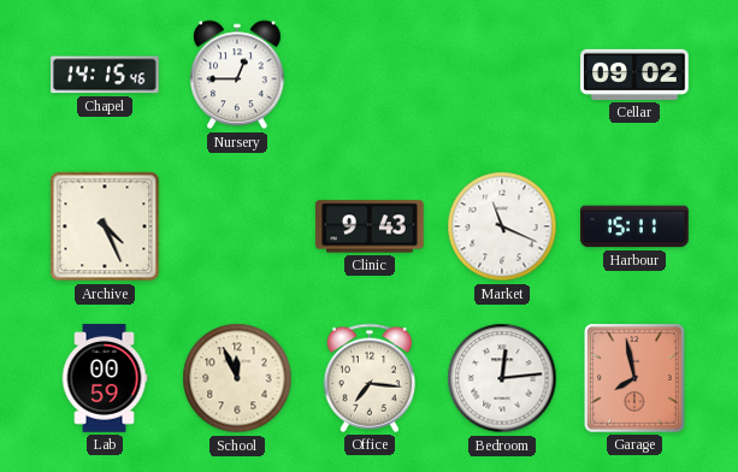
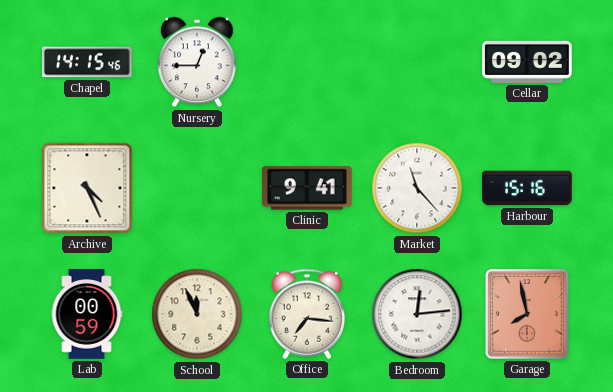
Clinic: 9:43 -> 9:41 (308, 188)
Market: 11:19 -> 11:23 (417, 188)
Harbour: 15:11 -> 15:16 (527, 188)
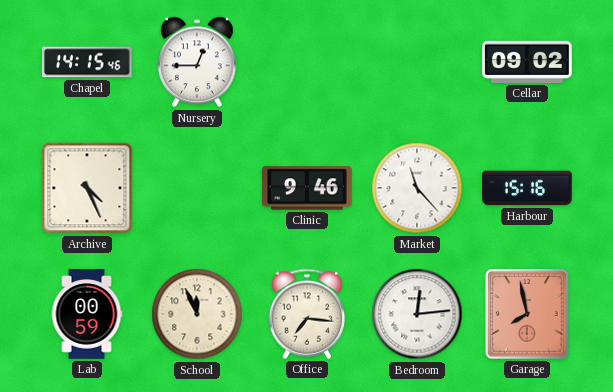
Clinic: 9:41 -> 9:46 (308, 188)
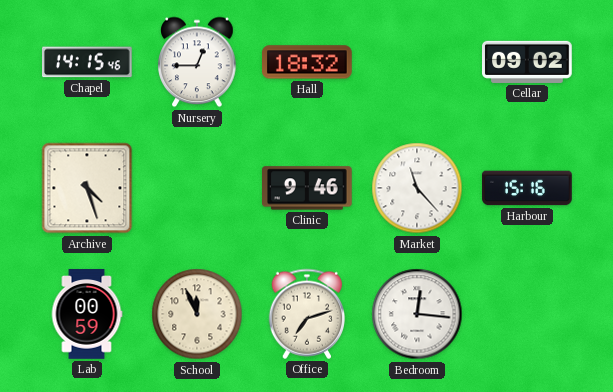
Hall: none -> 18:32 (308, 62)
Archive: 4:26 -> 4:27 (87, 188)
Office: 7:16 -> 7:12 (306, 314)
Bedroom: 12:14 -> 12:16 (417, 314)
Garage: 7:58 -> none (527, 315)
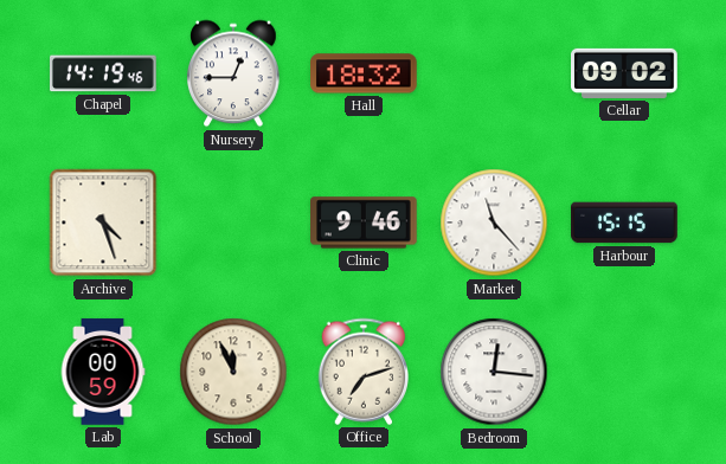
Chapel: 14:15 -> 14:19 (104, 73)
Harbour: 15:16 -> 15:15 (624, 223)
